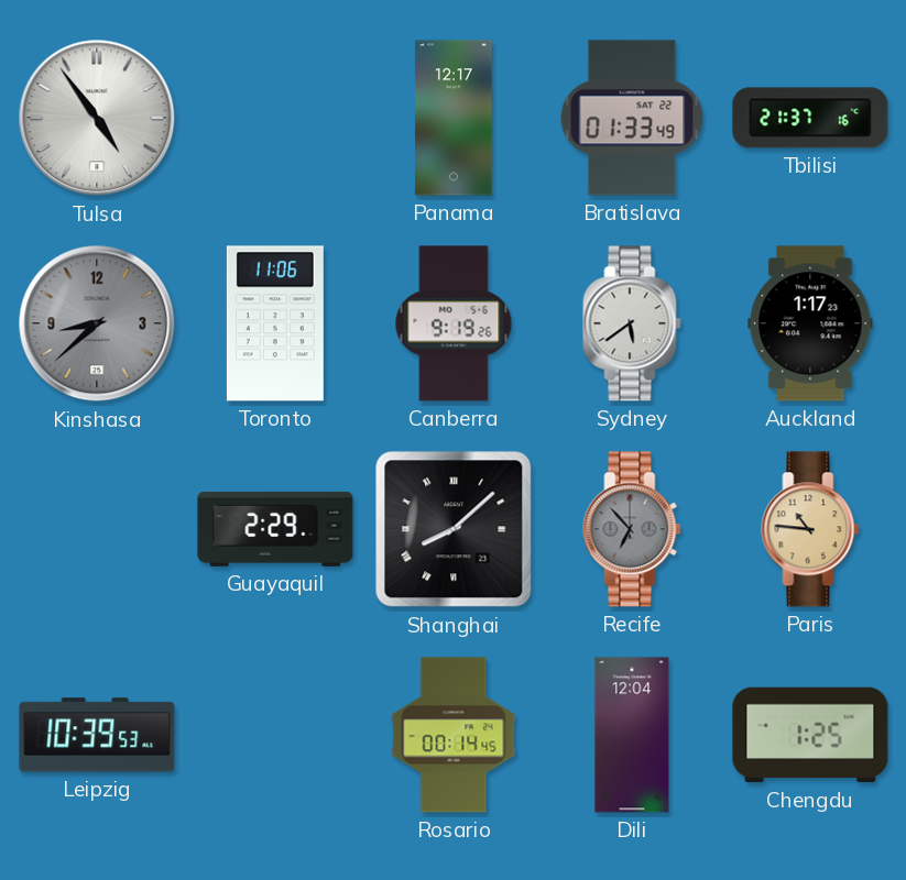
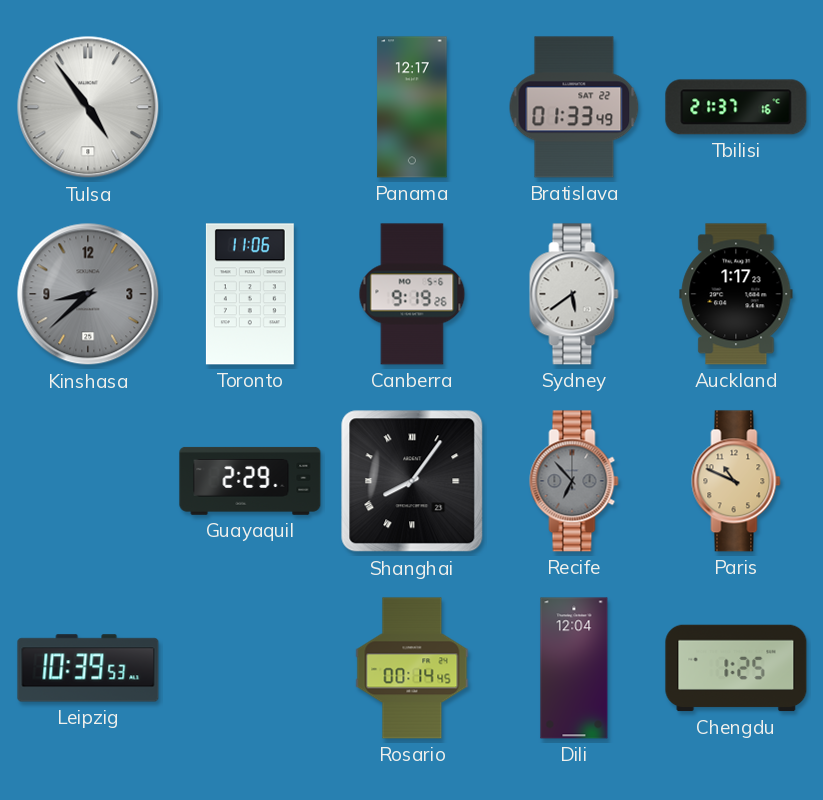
Shanghai: 8:08 -> 8:06 (412, 481)
Paris: 10:46 -> 10:49 (736, 481)
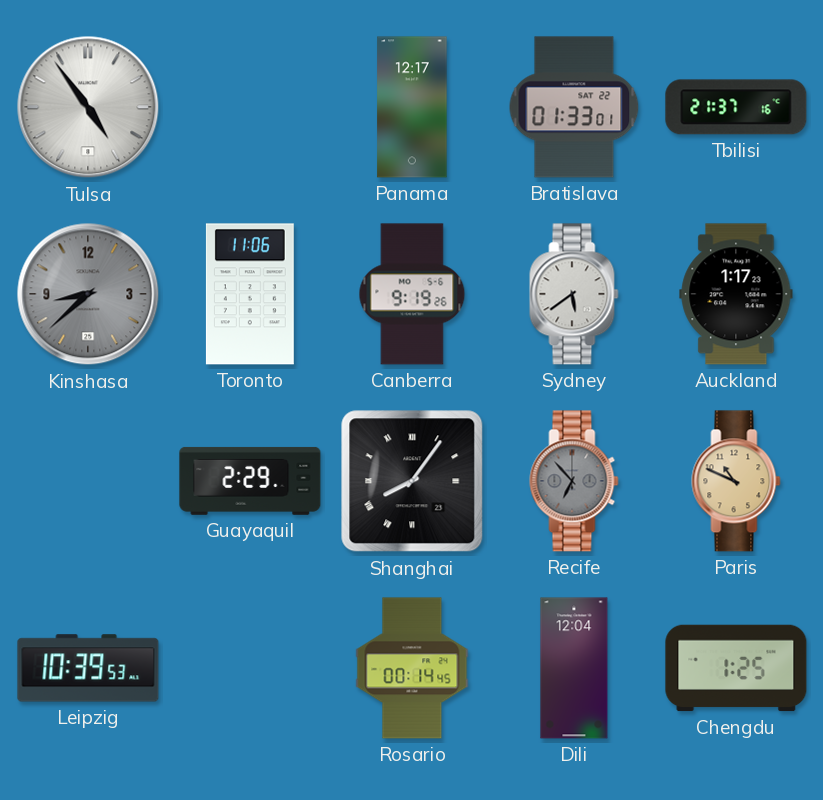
Bratislava: 01:33:49 -> 01:33:01 (574, 107)
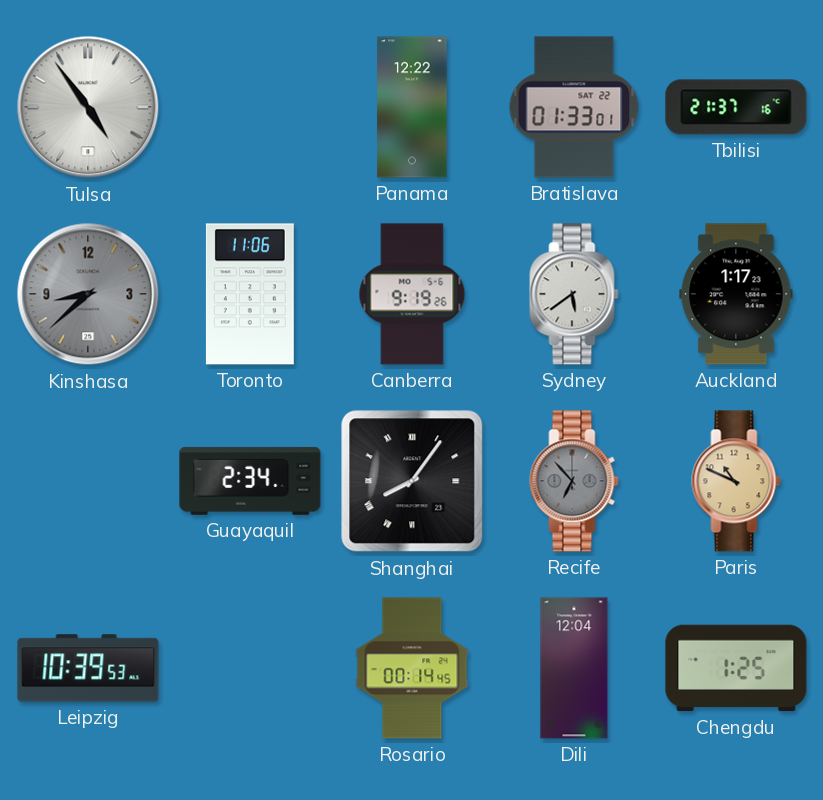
Panama: 12:17 -> 12:22 (412, 107)
Guayaquil: 2:29 -> 2:34 (250, 481)
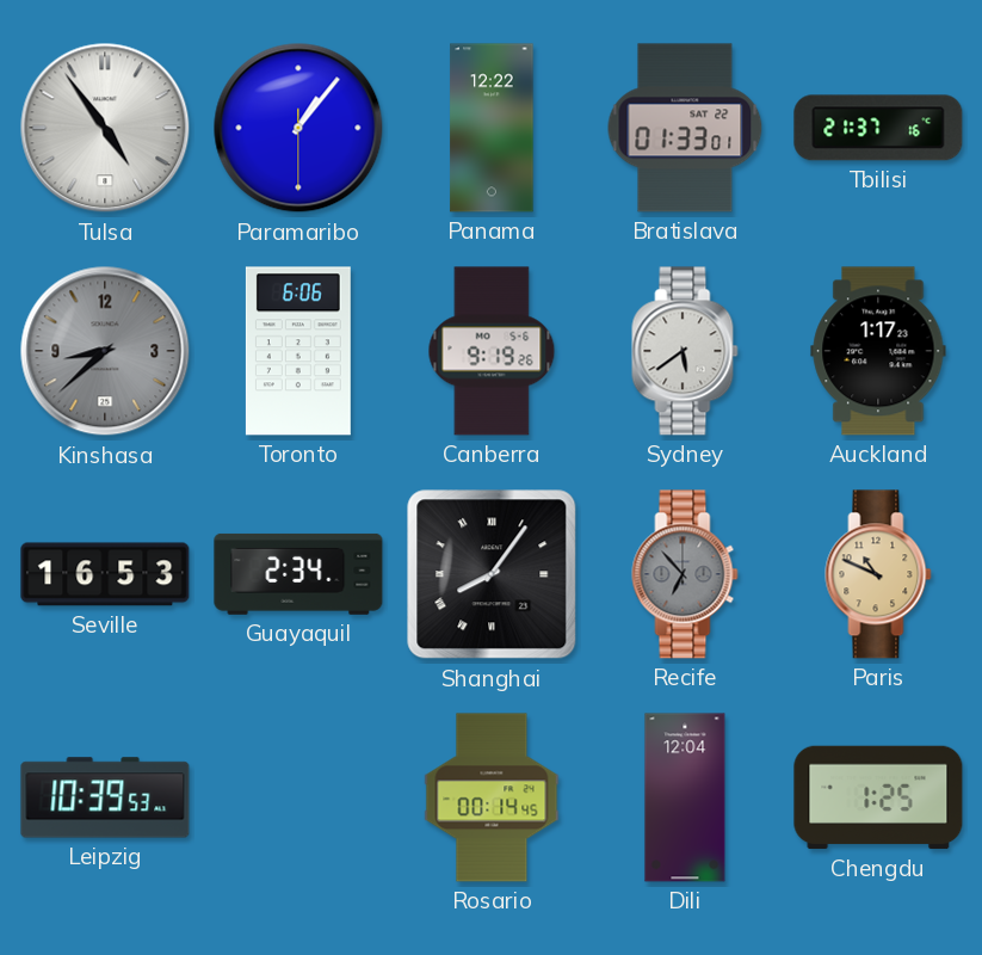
Paramaribo: none -> 1:06 (298, 128)
Toronto: 11:06 -> 6:06 (298, 351)
Seville: none -> 16:53 (105, 574)
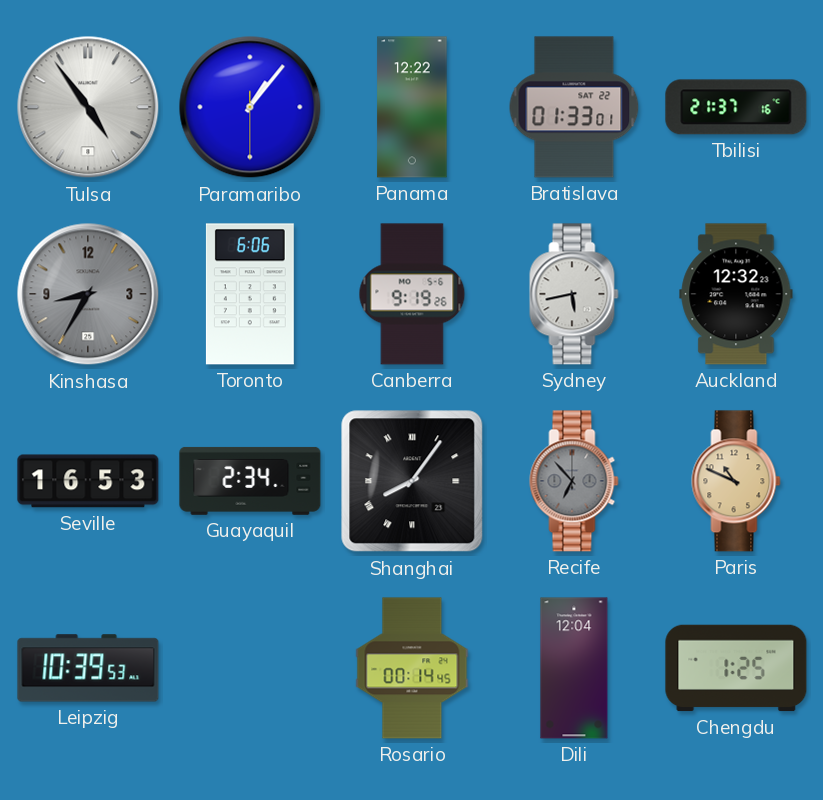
Kinshasa: 8:38 -> 8:35 (88, 294)
Sydney: 5:39 -> 5:43 (574, 294)
Auckland: 1:17 -> 12:32 (736, 294)
